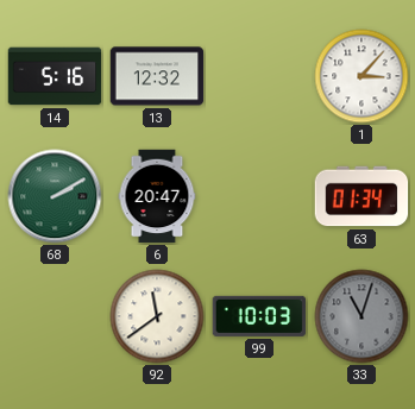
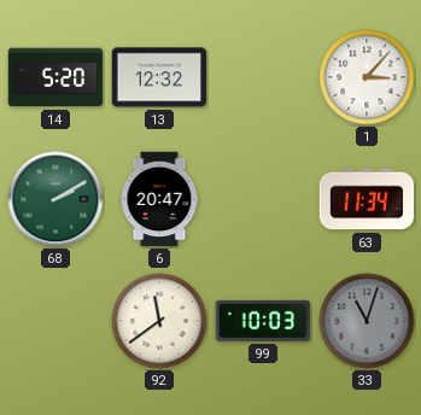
14: 5:16 -> 5:20 (55, 77)
63: 01:34 -> 11:34 (367, 199)
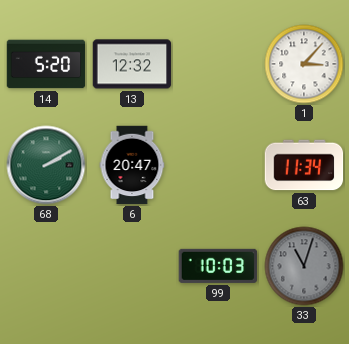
92: 11:39 -> none (159, 321)
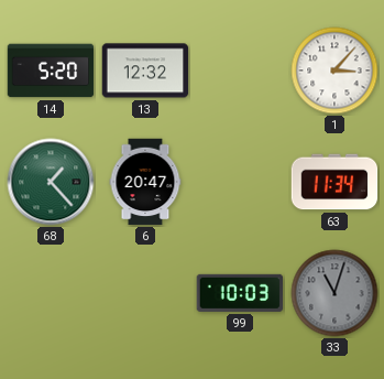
68: 2:10 -> 1:23 (51, 182)
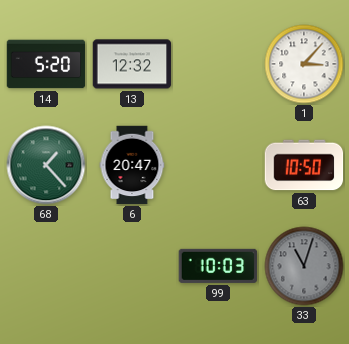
63: 11:34 -> 10:50 (304, 165)
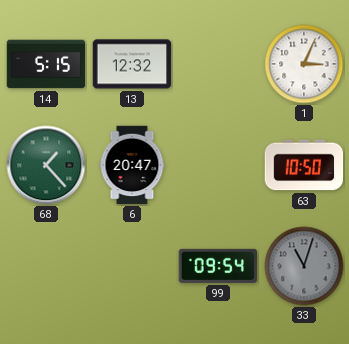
14: 5:20 -> 5:15 (46, 64)
1: 3:07 -> 3:04 (304, 64)
99: 10:03 -> 09:54 (218, 266)
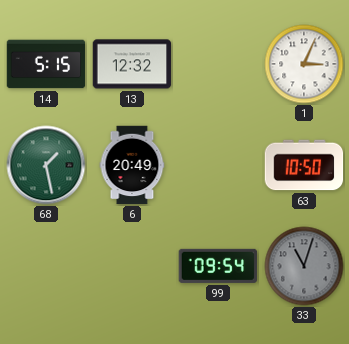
68: 1:23 -> 1:28 (46, 165)
6: 20:47 -> 20:49 (132, 165)
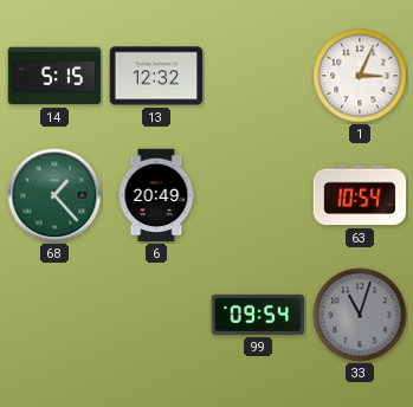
68: 1:28 -> 1:23 (54, 195)
63: 10:50 -> 10:54 (360, 195)
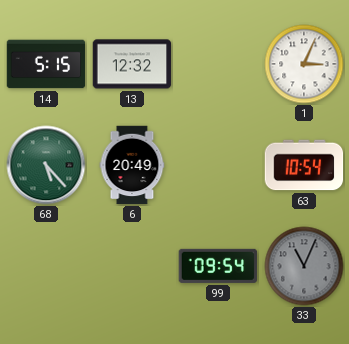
68: 1:23 -> 5:23 (46, 165)
33: 11:03 -> 11:04 (304, 266)
